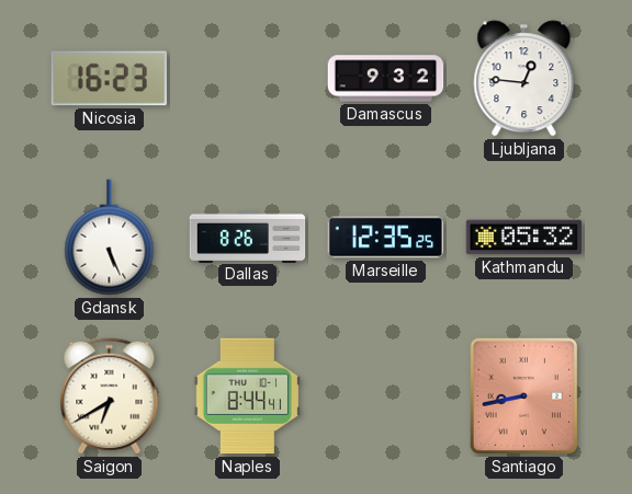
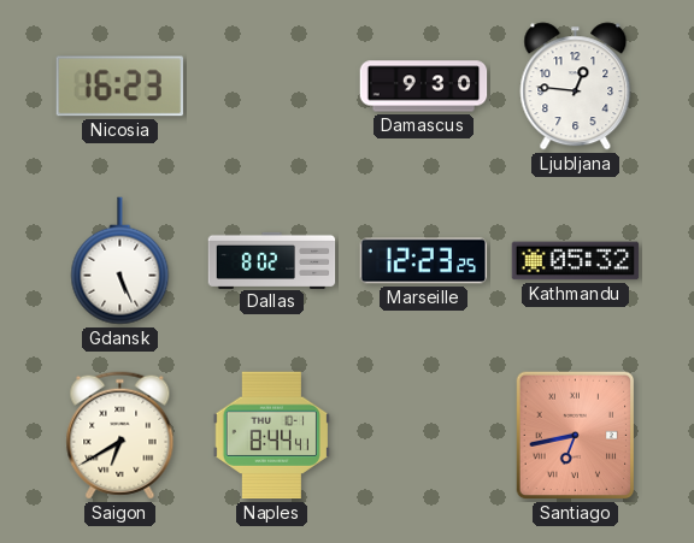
Damascus: 9:32 -> 9:30 (424, 87)
Dallas: 8:26 -> 8:02 (272, 260)
Marseille: 12:35 -> 12:23 (424, 261)
Santiago: 8:43 -> 6:43 (576, 436)
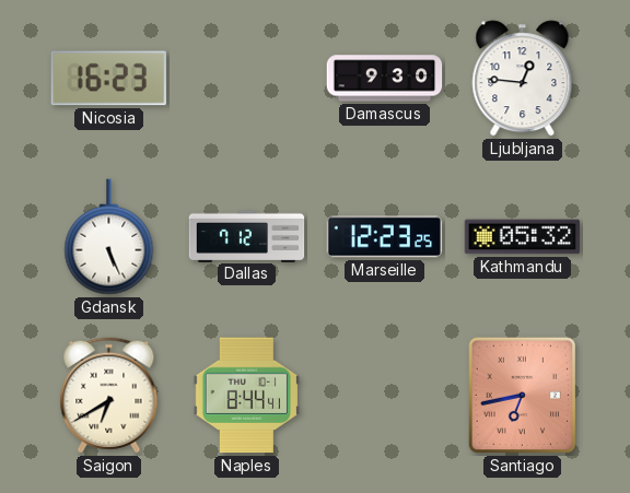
Dallas: 8:02 -> 7:12 (247, 236)
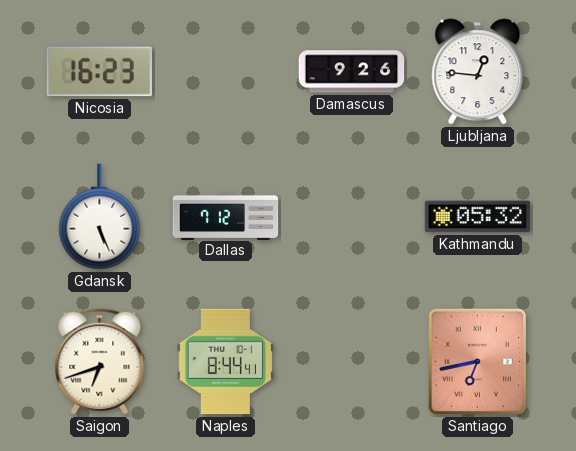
Damascus: 9:30 -> 9:26 (352, 72)
Marseille: 12:23 -> none (385, 237)
Saigon: 6:40 -> 6:42 (100, 362)
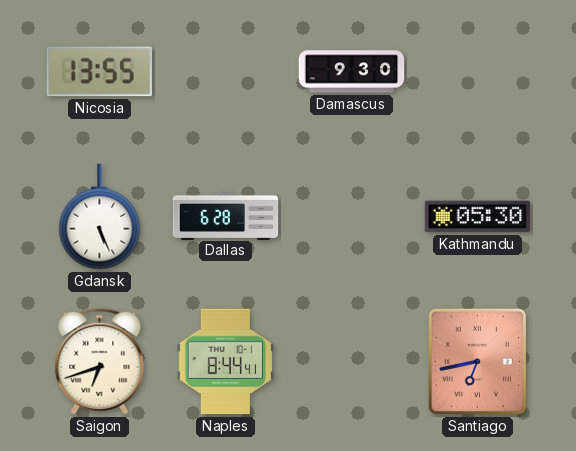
Nicosia: 16:23 -> 13:55 (99, 72)
Damascus: 9:26 -> 9:30 (352, 72)
Ljubljana: 12:46 -> none (478, 72)
Dallas: 7:12 -> 6:28 (226, 216)
Kathmandu: 05:32 -> 05:30 (478, 217)
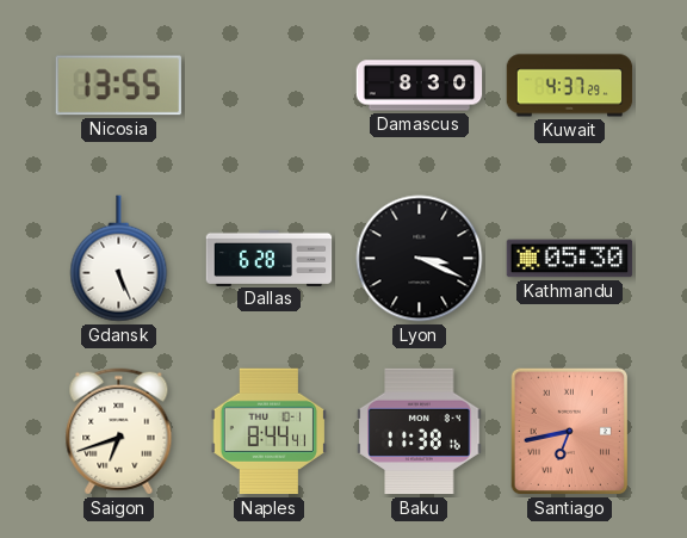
Damascus: 9:30 -> 8:30 (420, 86)
Kuwait: none -> 4:37 (570, 86)
Lyon: none -> 3:19 (420, 259)
Baku: none -> 11:38 (420, 432)
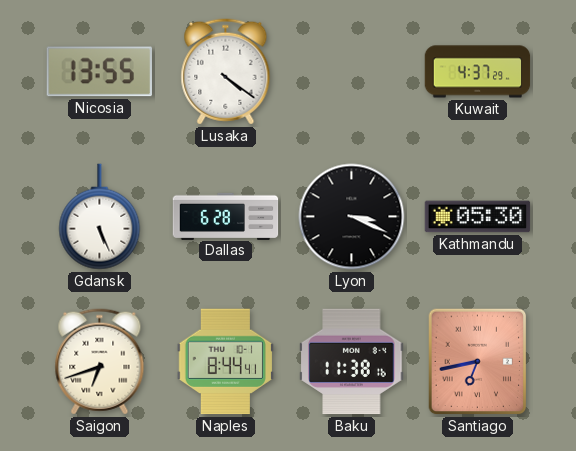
Lusaka: none -> 4:21 (226, 72)
Damascus: 8:30 -> none (420, 86)
